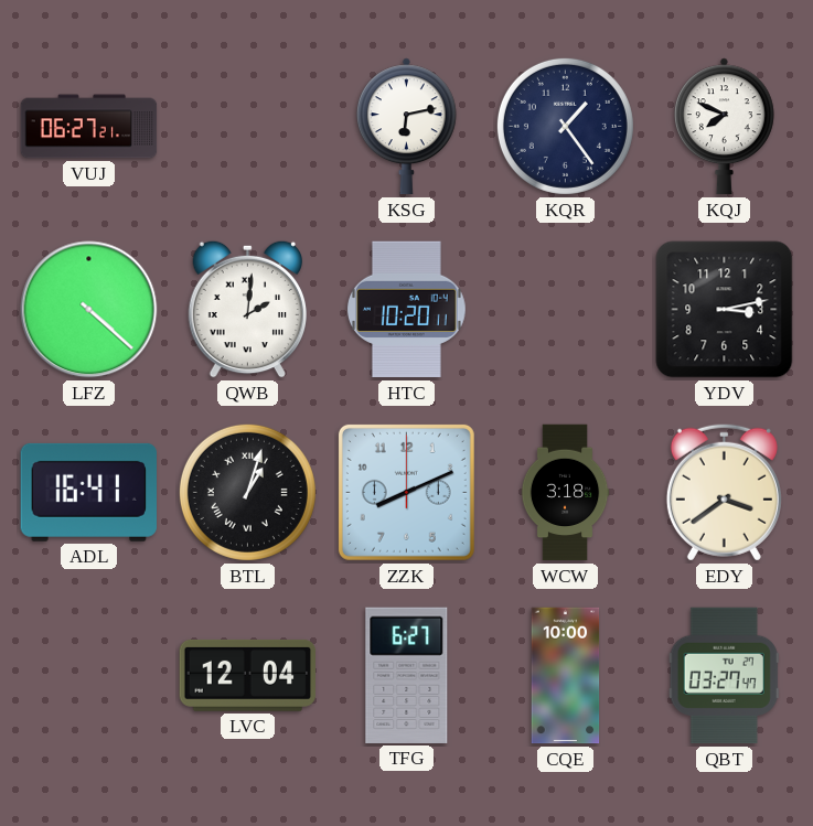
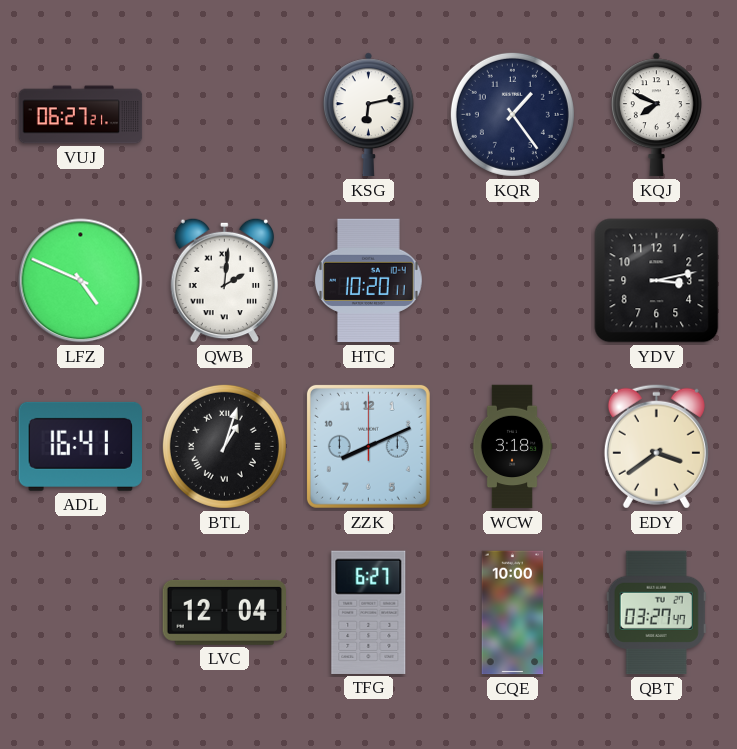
LFZ: 4:22 -> 4:49 (81, 281)
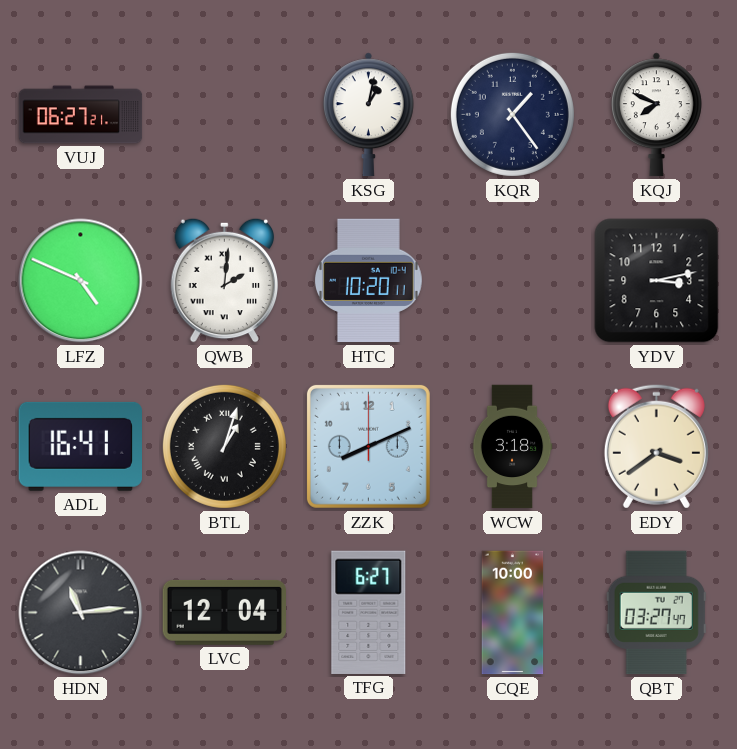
KSG: 6:13 -> 1:02 (368, 115)
HDN: none -> 11:14 (81, 613)
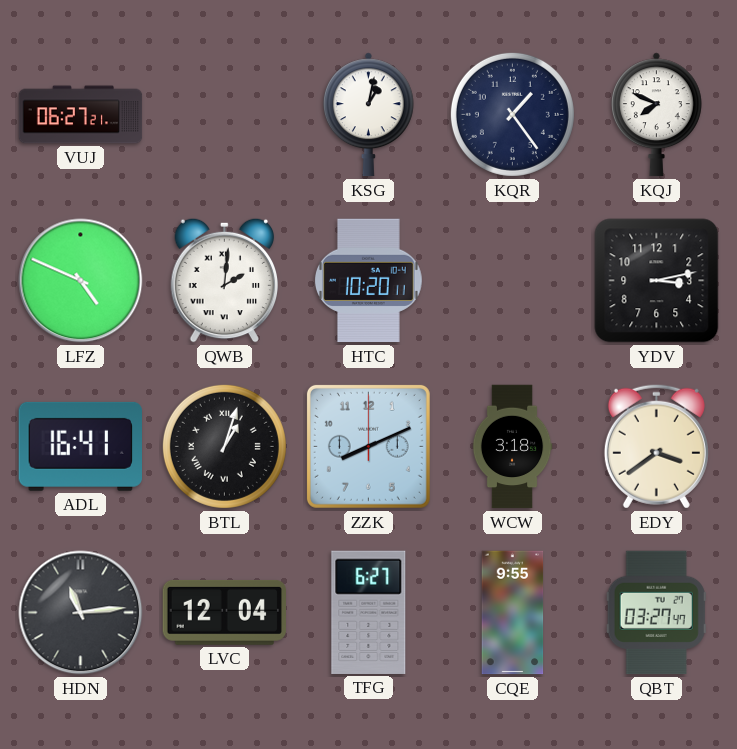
CQE: 10:00 -> 9:55 (513, 613)
